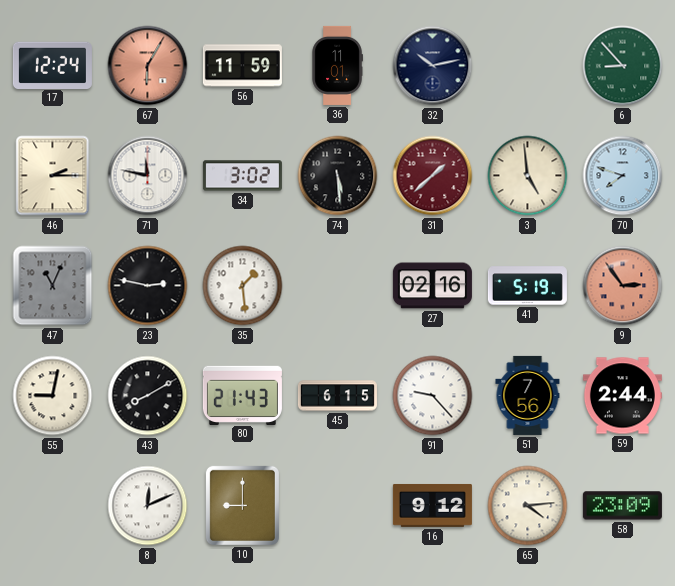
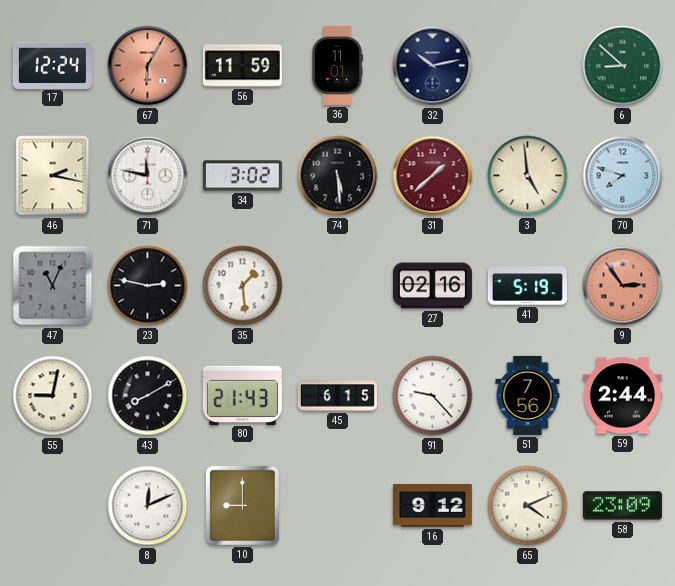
6: 8:53 -> 8:52 (623, 66)
46: 2:15 -> 2:17 (53, 176)
65: 4:14 -> 4:11 (528, 506)
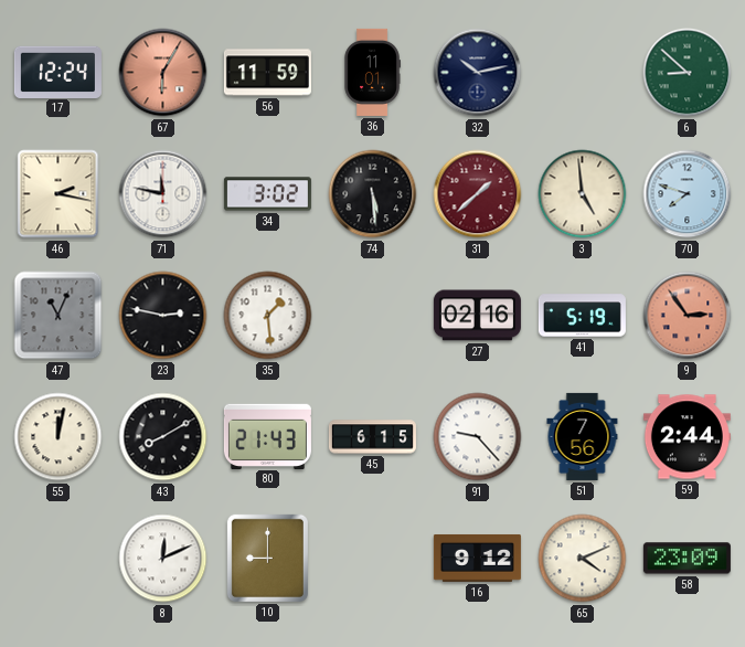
55: 9:02 -> 12:02 (58, 437)
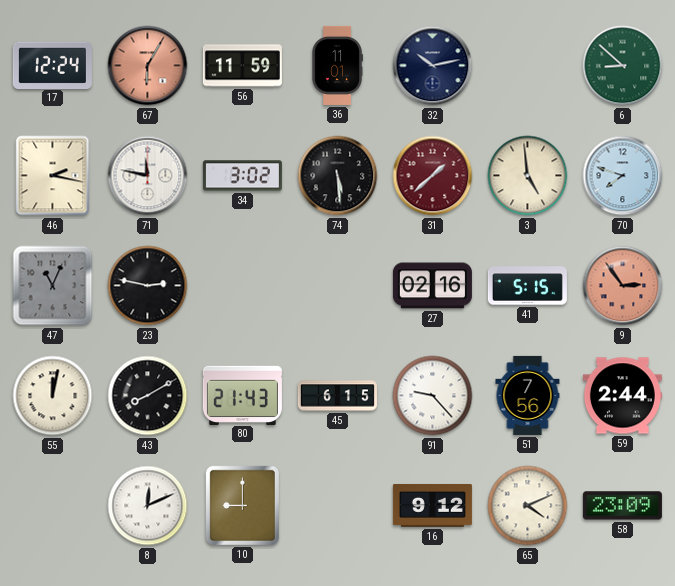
35: 1:29 -> none (268, 316)
41: 5:19 -> 5:15 (527, 286)
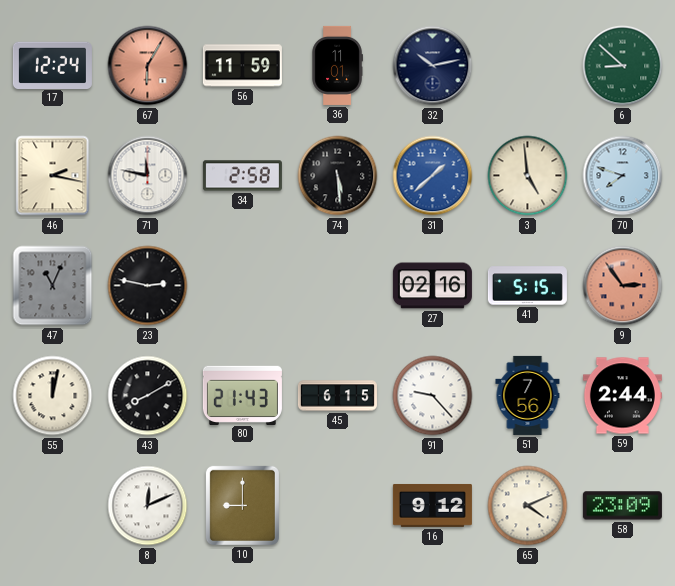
34: 3:02 -> 2:58 (242, 176)
31 dial: burgundy -> blue (433, 176)
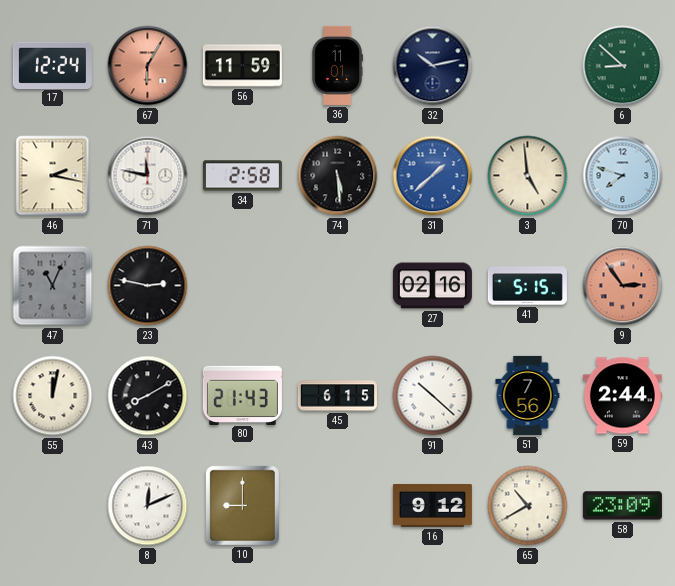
91: 9:23 -> 10:22 (433, 396)
65: 4:11 -> 10:40 (528, 506)
